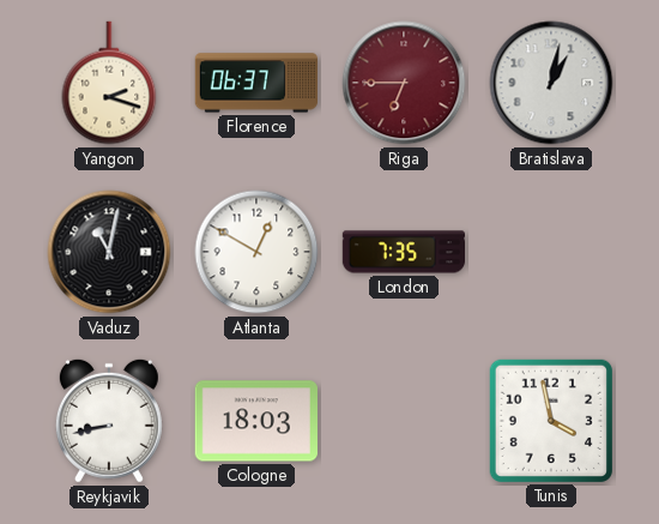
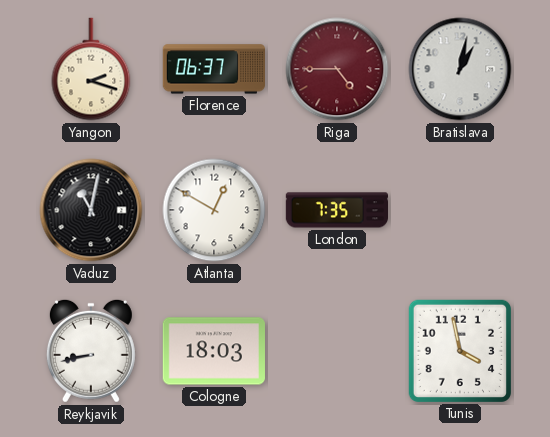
Riga: 6:45 -> 4:45 (337, 69)
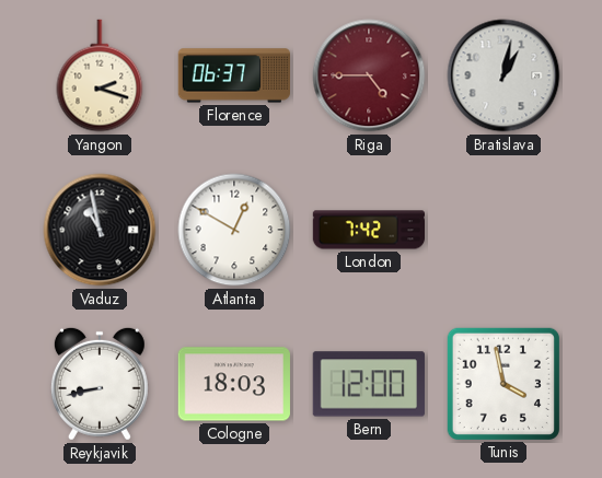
Vaduz: 11:02 -> 10:58 (100, 230)
London: 7:35 -> 7:42 (369, 230)
Bern: none -> 12:00 (369, 384)
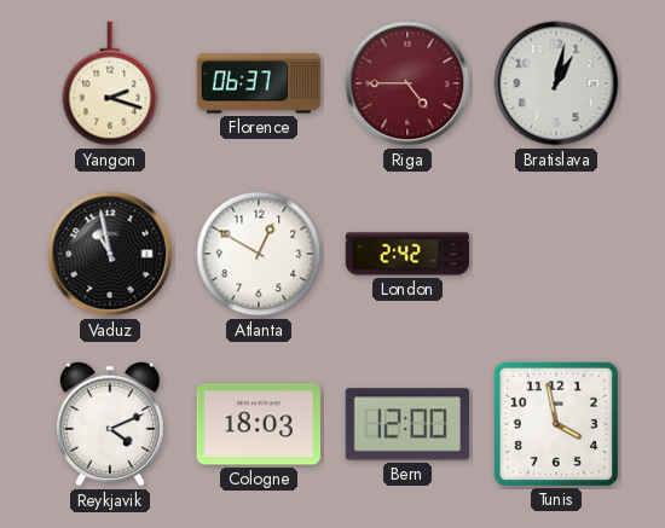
London: 7:42 -> 2:42 (407, 254)
Reykjavik: 8:43 -> 4:11 (110, 424)
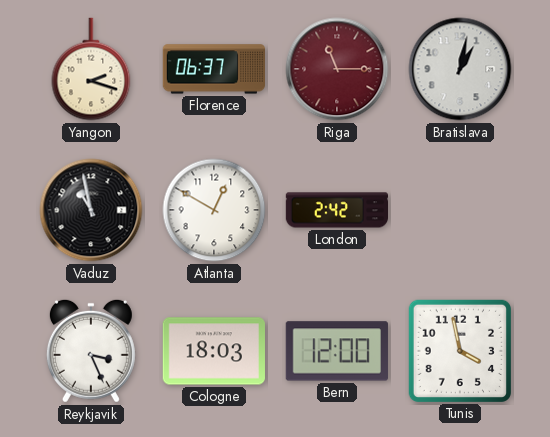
Riga: 4:45 -> 11:15 (337, 69)
Reykjavik: 4:11 -> 3:26 (91, 351)
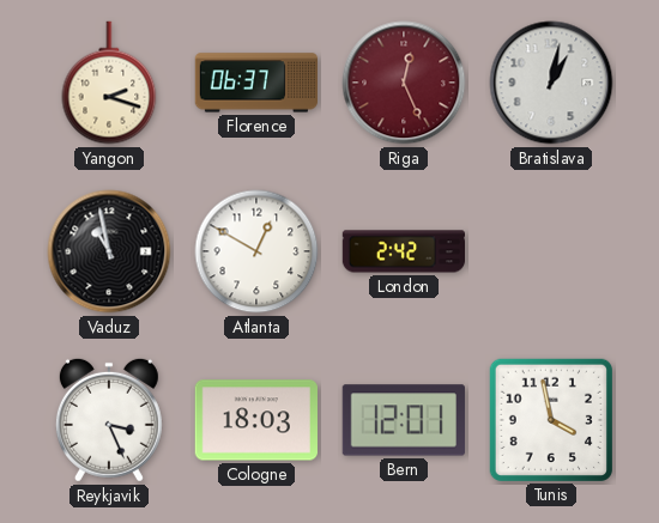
Riga: 11:15 -> 12:26 (404, 83)
Bern: 12:00 -> 12:01 (404, 420)
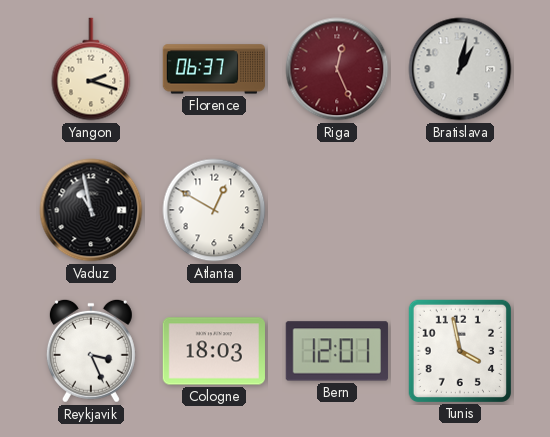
London: 2:42 -> none (404, 251)
